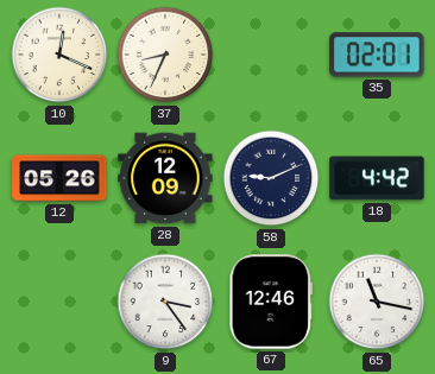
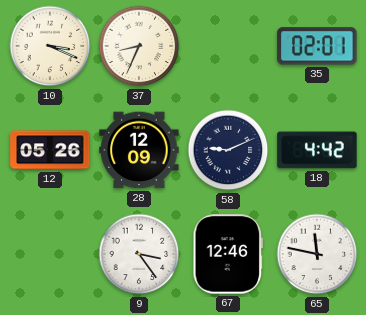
10: 12:19 -> 3:19 (50, 46)
65: 11:17 -> 11:47 (317, 254)
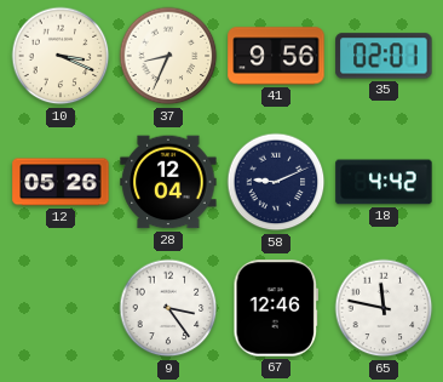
41: none -> 9:56 (276, 56)
28: 12:09 -> 12:04 (168, 182)
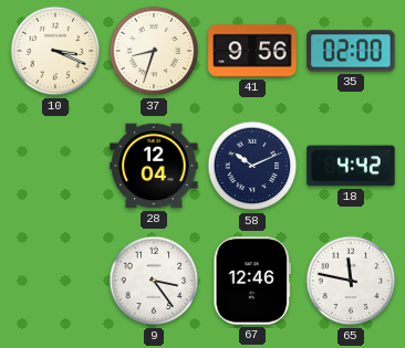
37: 8:34 -> 8:33 (154, 51)
35: 02:01 -> 02:00 (351, 51)
12: 05:26 -> none (61, 182)
58: 9:11 -> 10:11 (252, 166)
